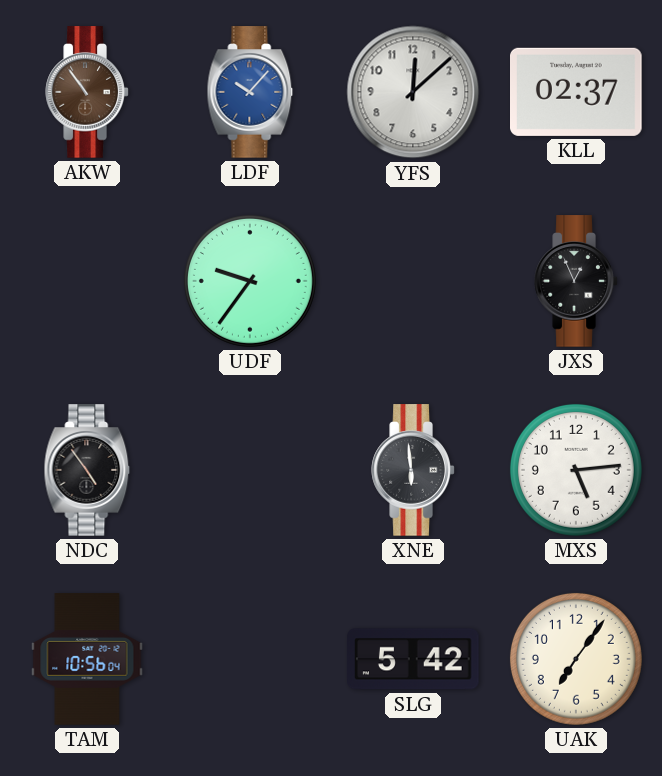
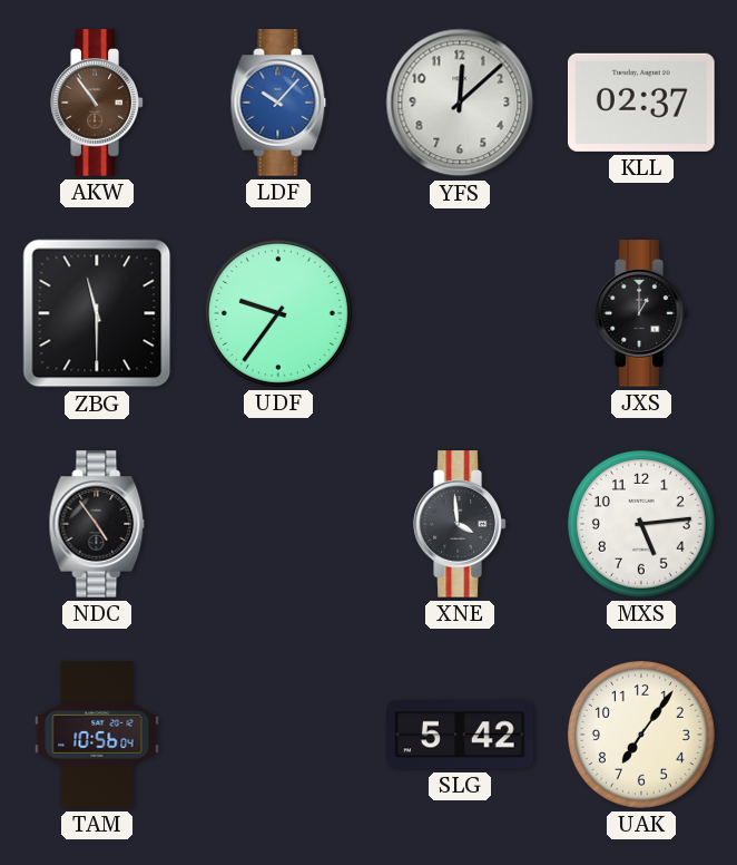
ZBG: none -> 11:30 (97, 313)
JXS: 12:56 -> 1:00 (641, 313)
XNE: 5:59 -> 3:59 (460, 524)
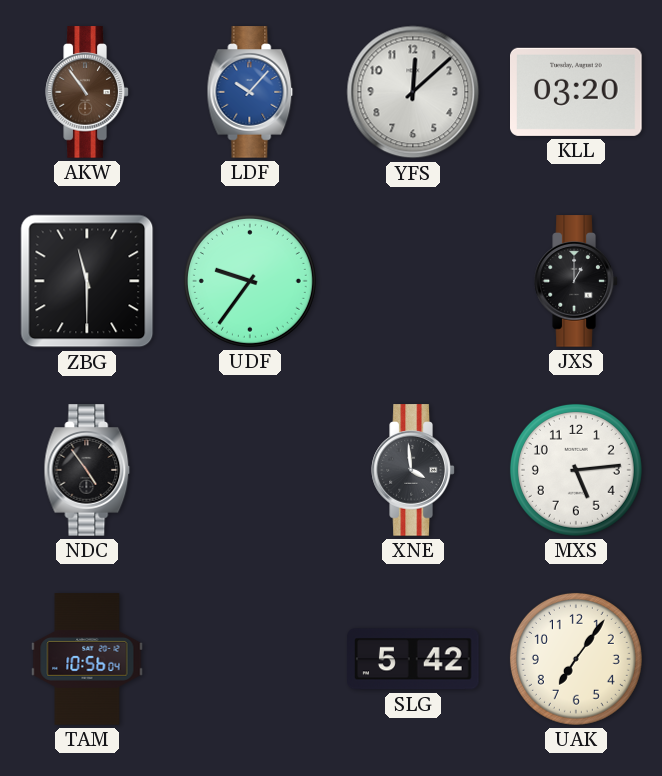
KLL: 02:37 -> 03:20 (577, 92)
